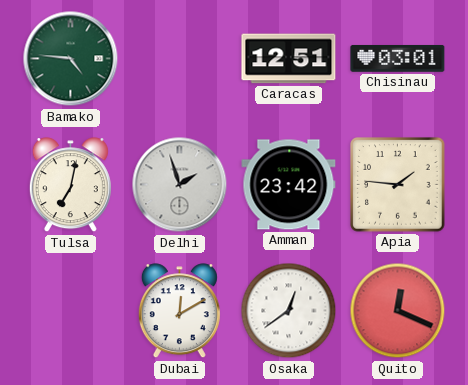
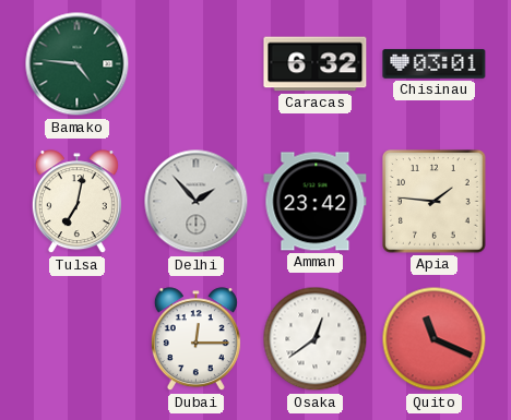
Caracas: 12:51 -> 6:32 (316, 64)
Delhi: 1:57 -> 1:53 (197, 202)
Dubai: 12:10 -> 12:15 (195, 339)
Quito: 12:19 -> 11:19 (435, 339)
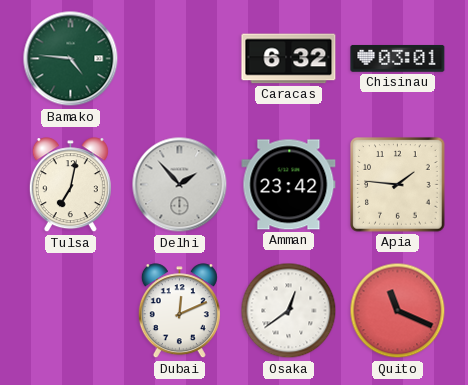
Dubai: 12:15 -> 12:11 (179, 311)
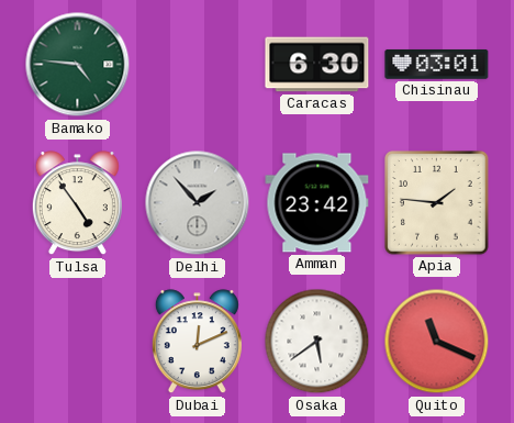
Caracas: 6:32 -> 6:30 (317, 65)
Tulsa: 7:02 -> 4:54 (77, 203)
Osaka: 12:39 -> 5:39 (317, 342)
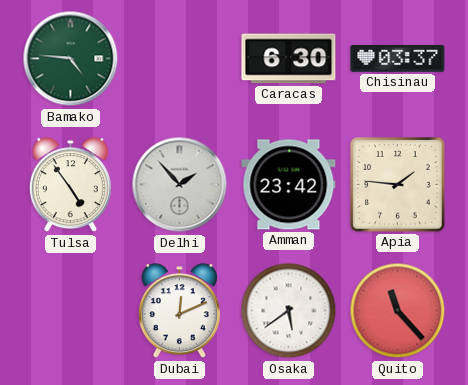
Chisinau: 03:01 -> 03:37 (398, 59)
Quito: 11:19 -> 11:23 (398, 311)
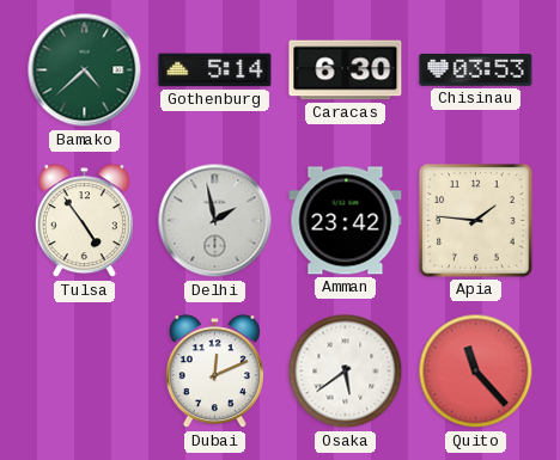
Bamako: 4:46 -> 4:38 (85, 70)
Gothenburg: none -> 5:14 (215, 70)
Chisinau: 03:37 -> 03:53 (476, 70)
Delhi: 1:53 -> 1:58 (215, 221)
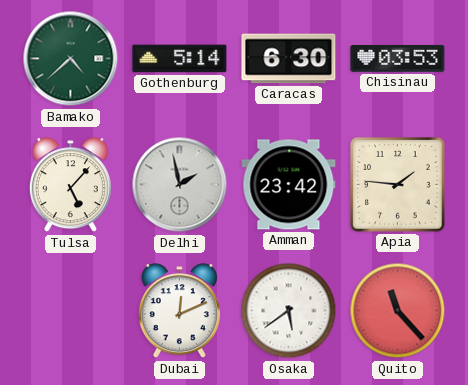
Tulsa: 4:54 -> 5:07 (70, 185)
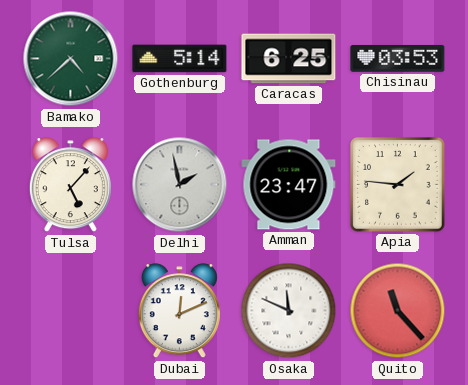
Caracas: 6:30 -> 6:25 (289, 59)
Amman: 23:42 -> 23:47 (289, 185)
Osaka: 5:39 -> 11:49 (289, 311)
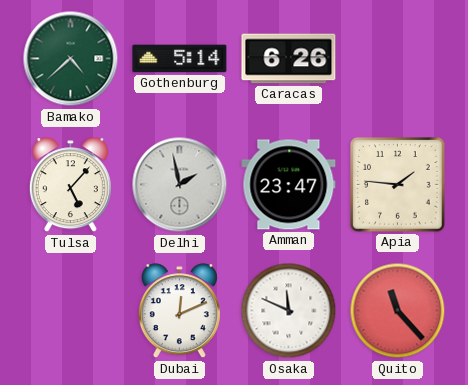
Caracas: 6:25 -> 6:26 (289, 59)
Chisinau: 03:53 -> none (398, 59)
